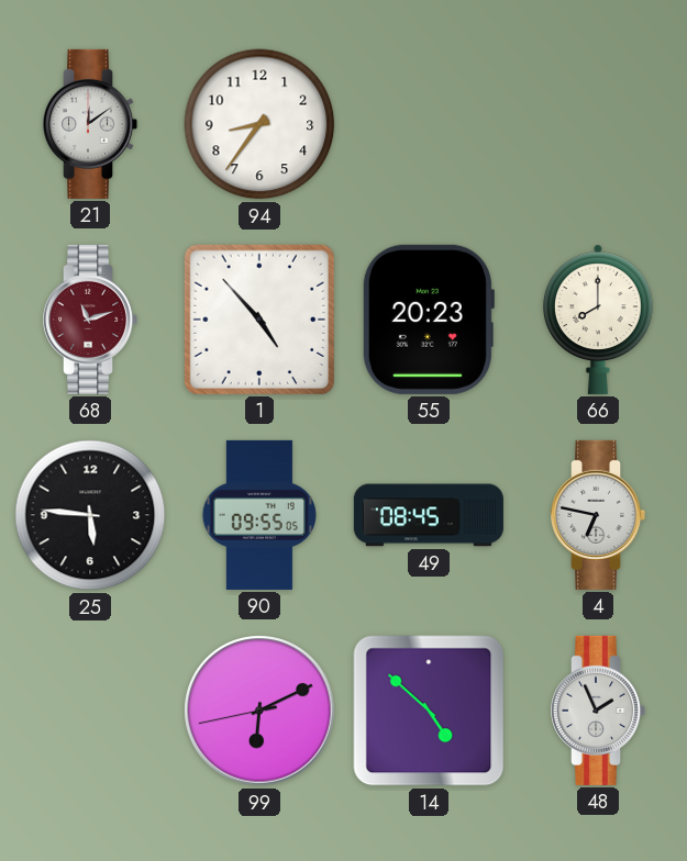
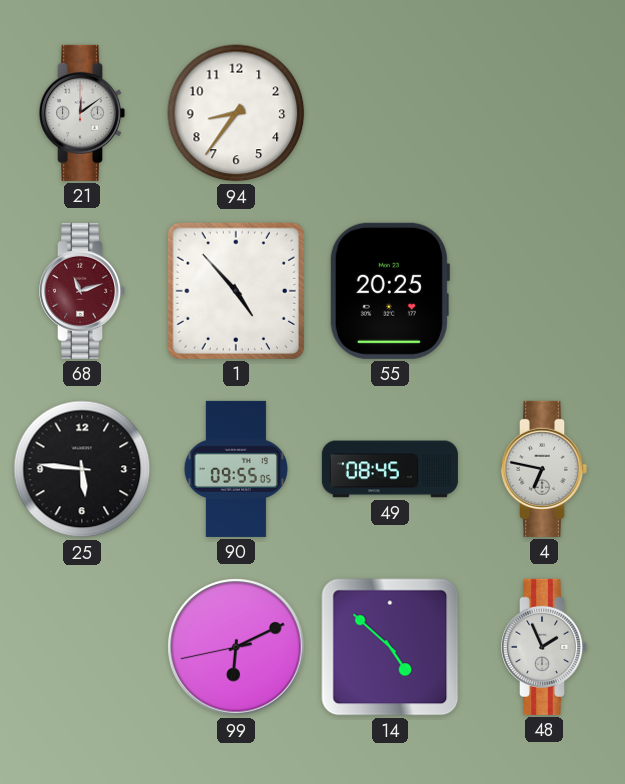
55: 20:23 -> 20:25 (389, 291)
66: 8:00 -> none (598, 320)
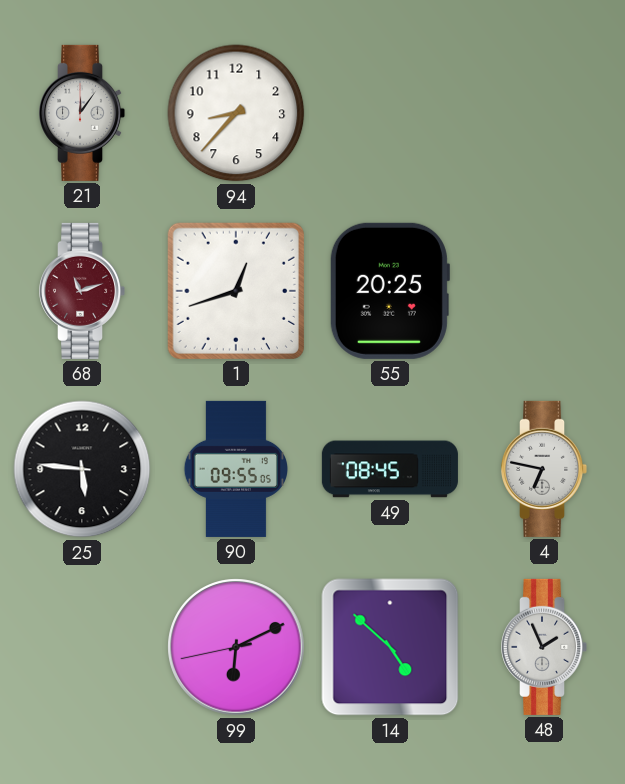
21: 12:09 -> 12:06 (83, 113)
94: 8:36 -> 8:37 (236, 113)
1: 4:53 -> 12:42 (236, 291)
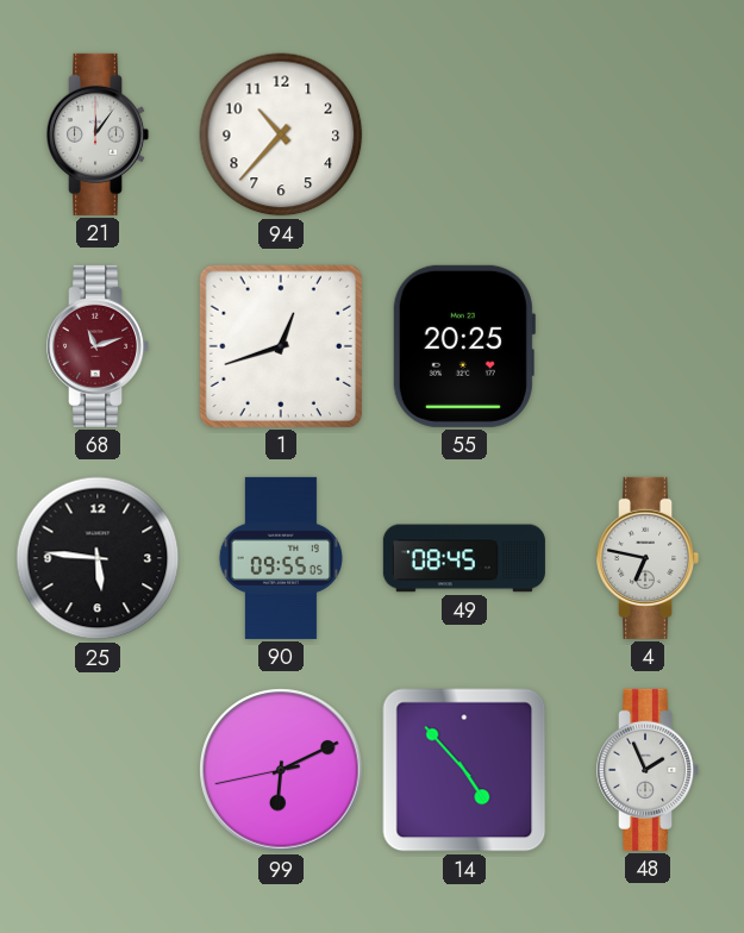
94: 8:37 -> 10:37 (281, 134)
14: 4:52 -> 4:53 (464, 770)
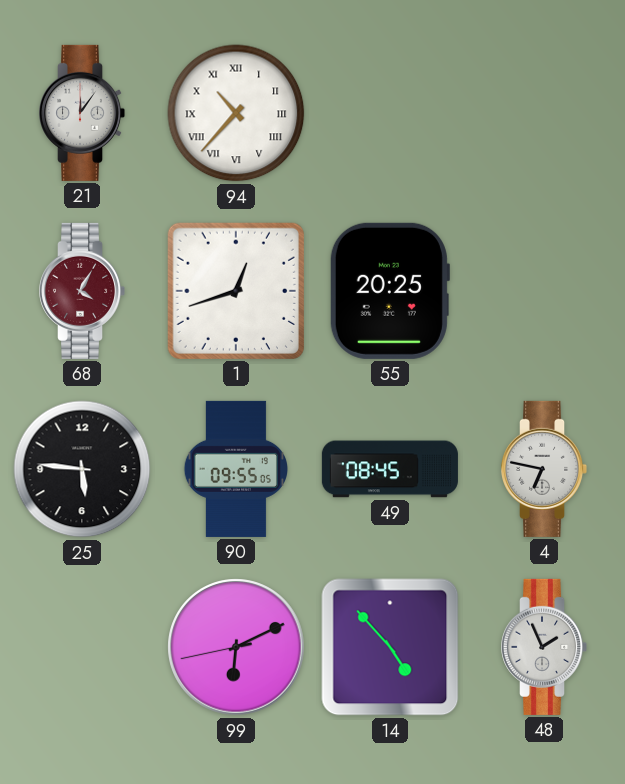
94 numerals: Arabic -> Roman (236, 113)
68: 11:12 -> 4:05 (83, 291)
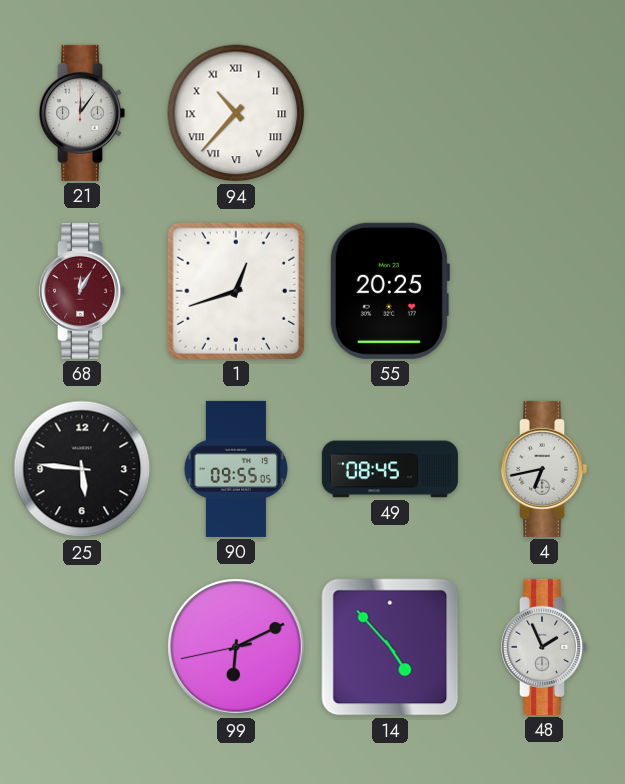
68: 4:05 -> 12:05 (83, 291)
4: 6:47 -> 6:43 (545, 469)
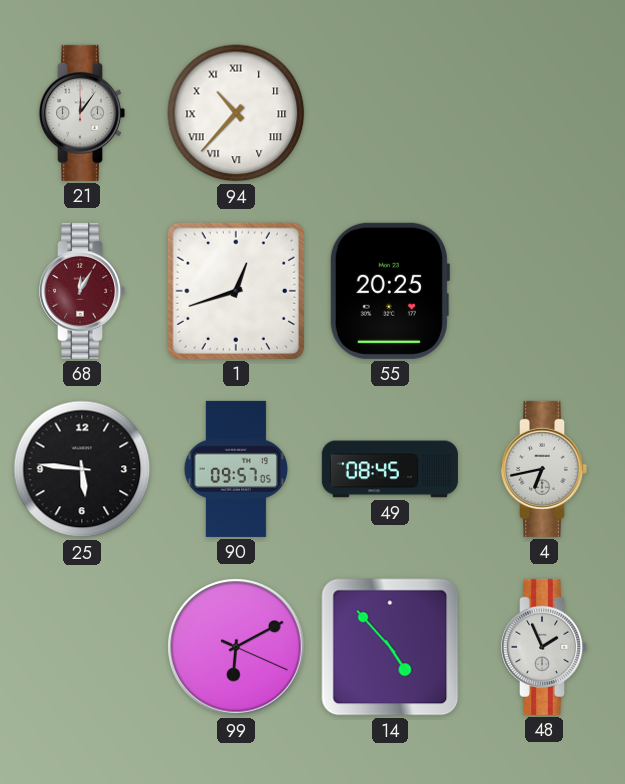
90: 09:55 -> 09:57 (235, 469)
99: 6:10:43 -> 6:10:19 (236, 647)
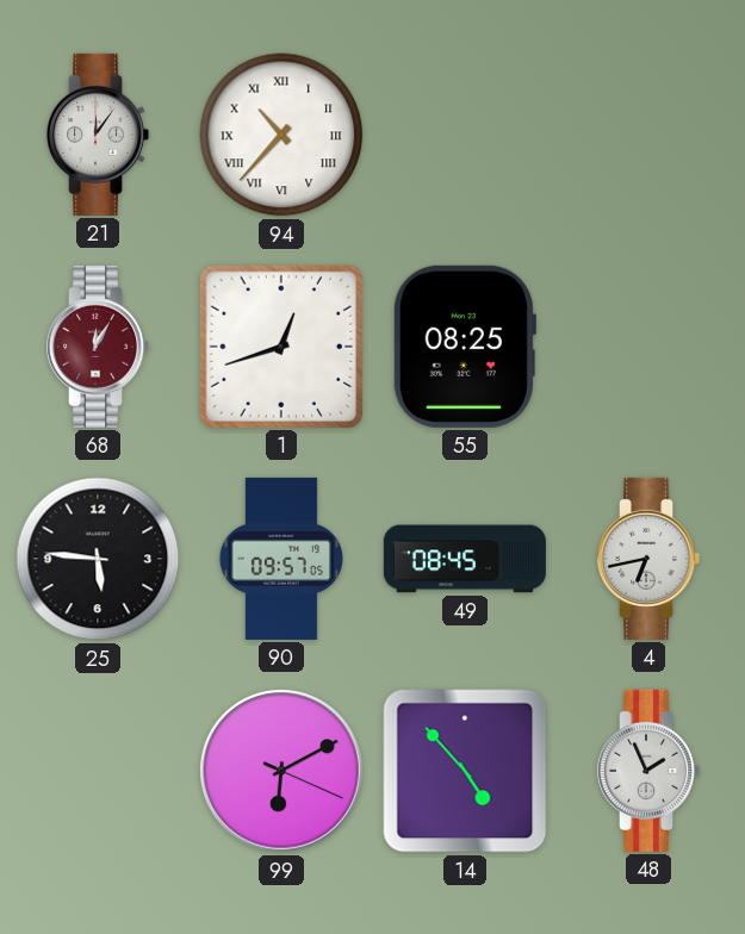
55: 20:25 -> 08:25 (464, 347)
